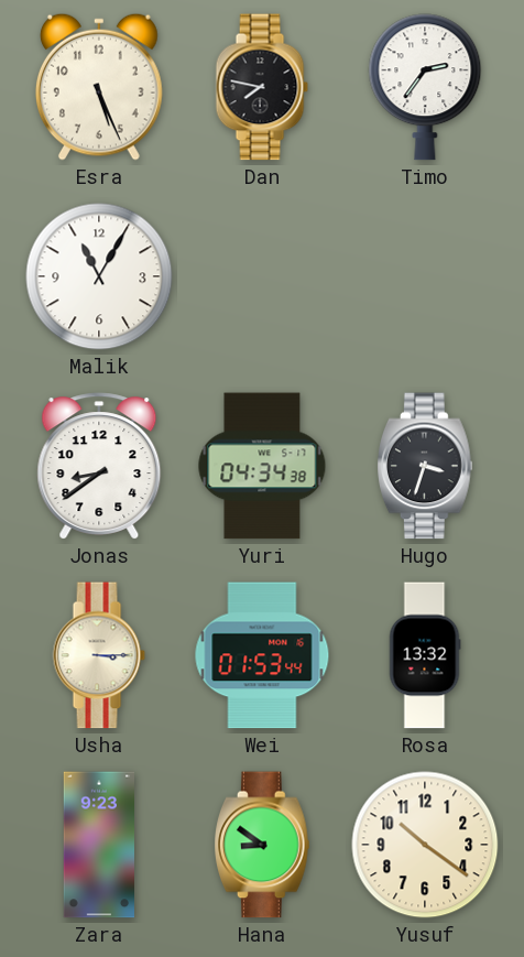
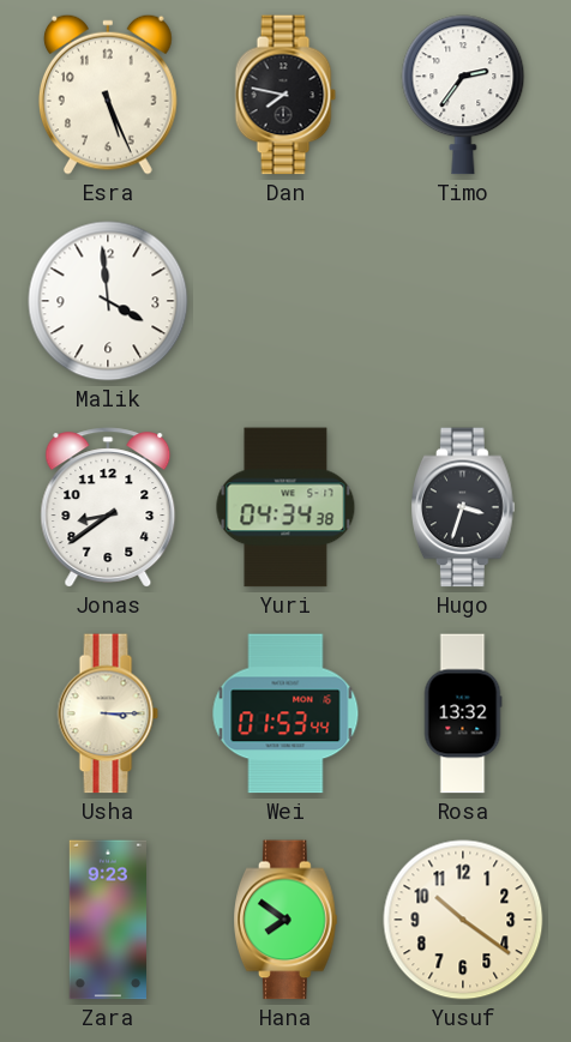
Malik: 11:05 -> 3:59 (108, 301)
Hana: 8:51 -> 7:51 (287, 920)
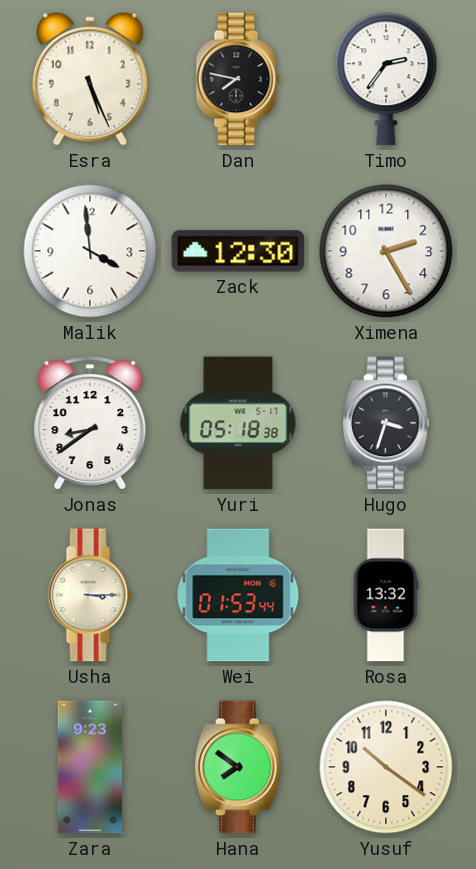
Zack: none -> 12:30 (238, 251)
Ximena: none -> 2:25 (386, 251)
Yuri: 04:34 -> 05:18 (238, 423)
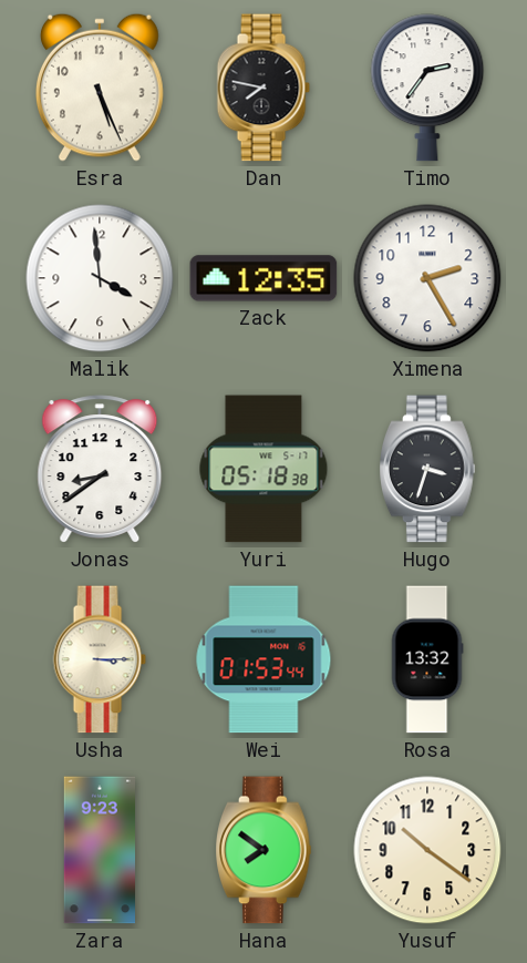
Zack: 12:30 -> 12:35 (263, 278)
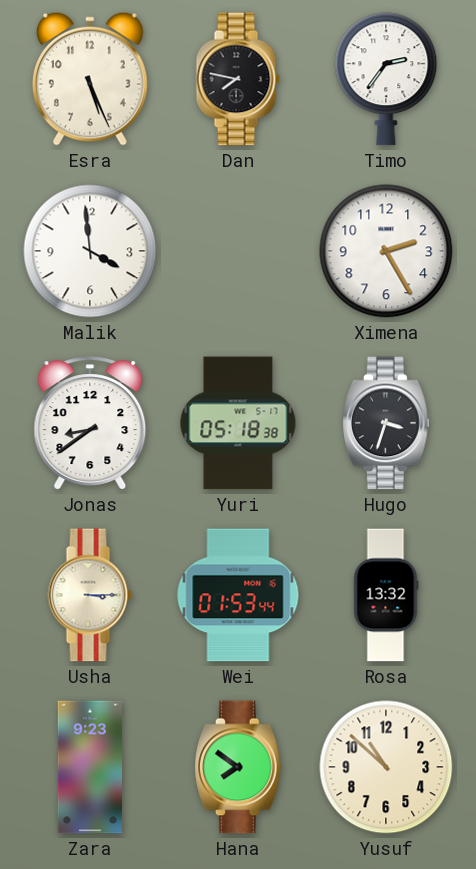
Zack: 12:35 -> none (263, 278)
Yusuf: 10:21 -> 10:52 (386, 767)
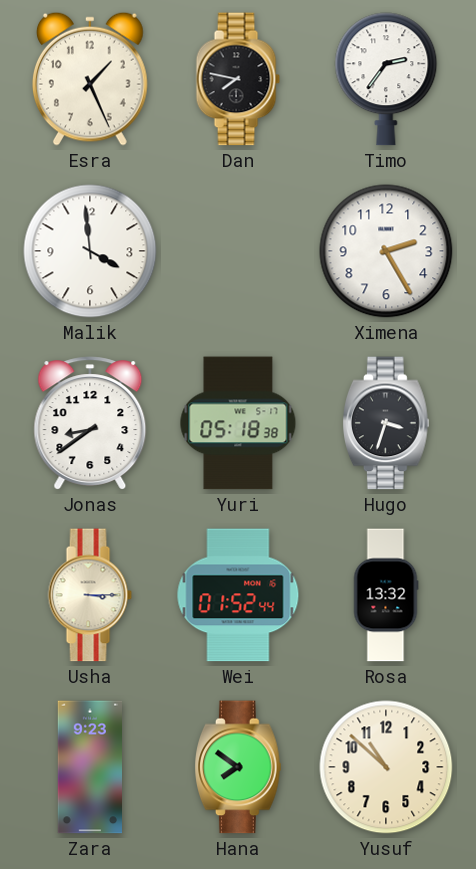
Esra: 5:26 -> 1:26 (90, 79)
Wei: 01:53 -> 01:52 (238, 595)
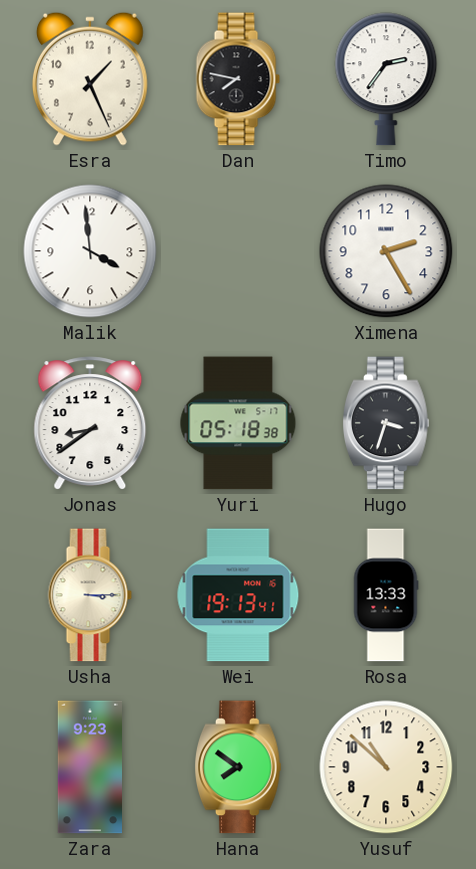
Wei: 01:52 -> 19:13 (238, 595)
Rosa: 13:32 -> 13:33 (386, 595)
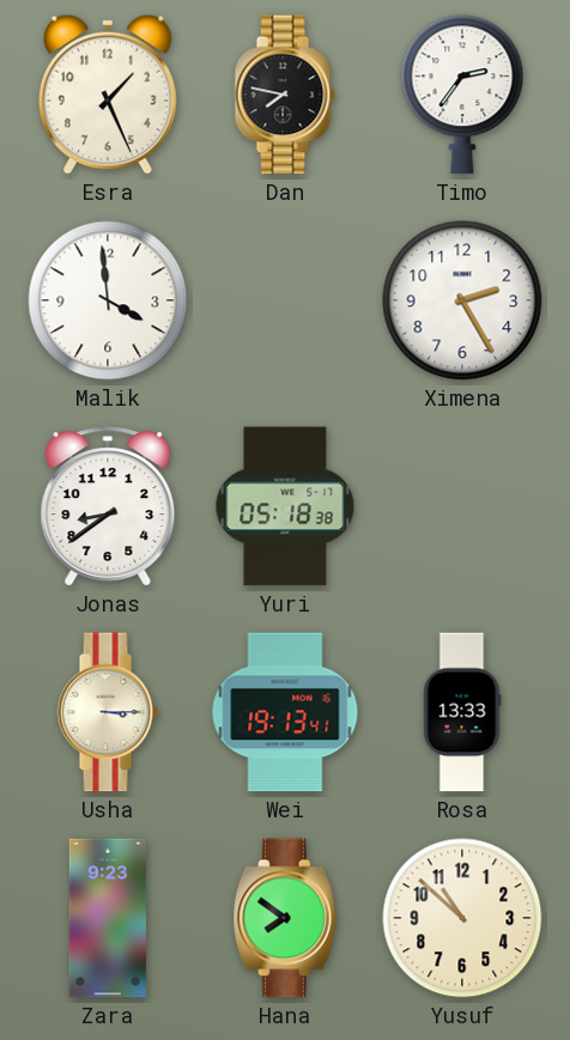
Hugo: 3:33 -> none (387, 423)
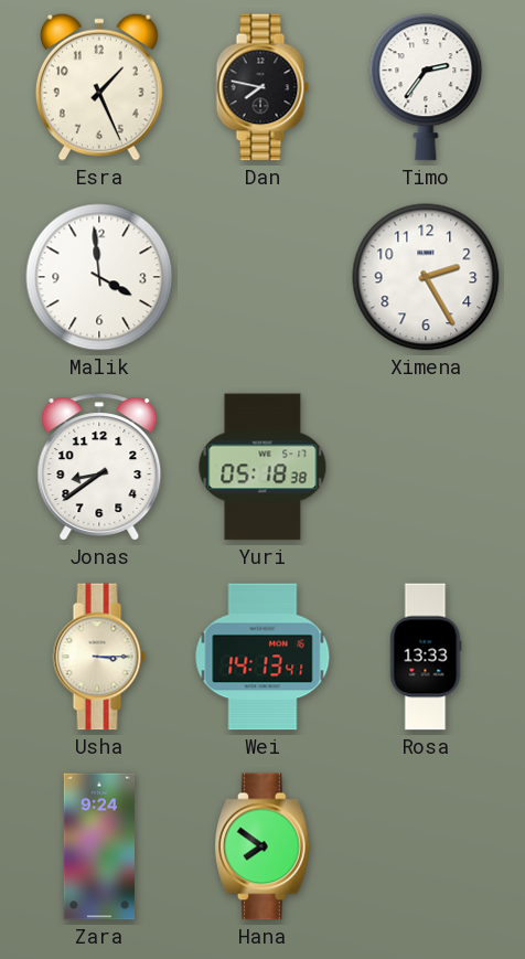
Wei: 19:13 -> 14:13 (262, 657)
Zara: 9:23 -> 9:24 (98, 846)
Yusuf: 10:52 -> none (462, 918)
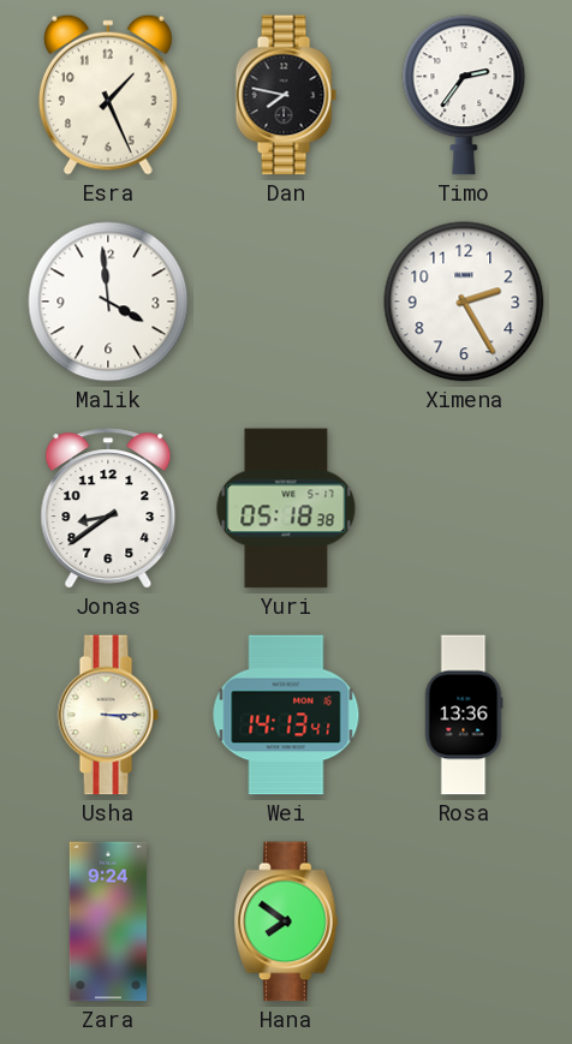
Rosa: 13:33 -> 13:36 (464, 715)
